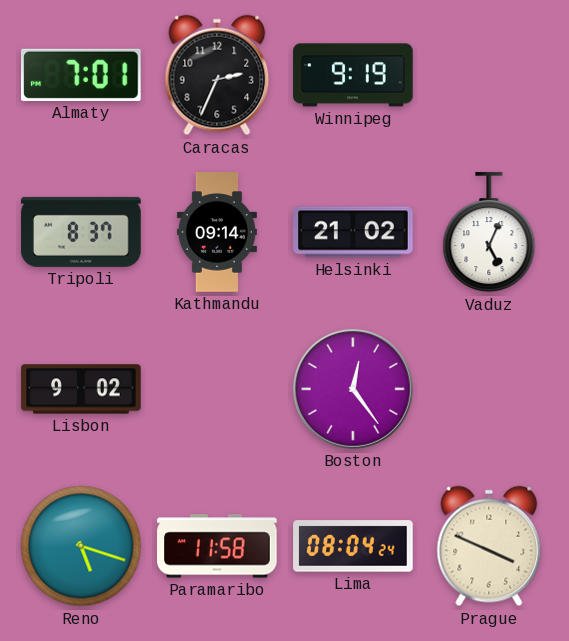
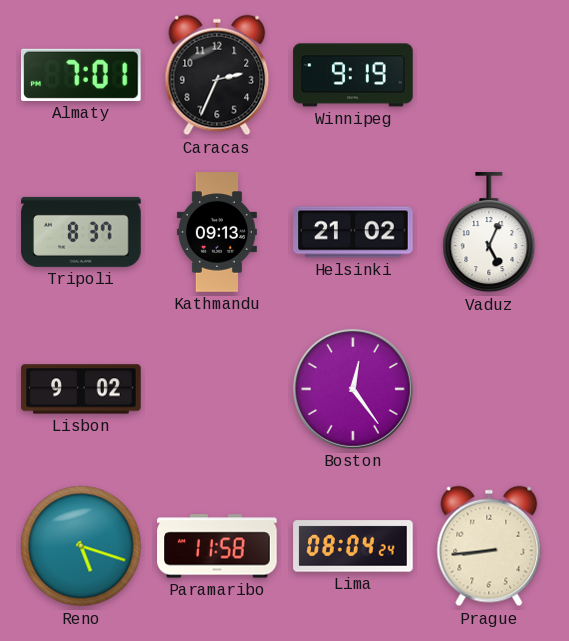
Kathmandu: 09:14 -> 09:13 (217, 232)
Prague: 3:49 -> 8:44 (489, 546)
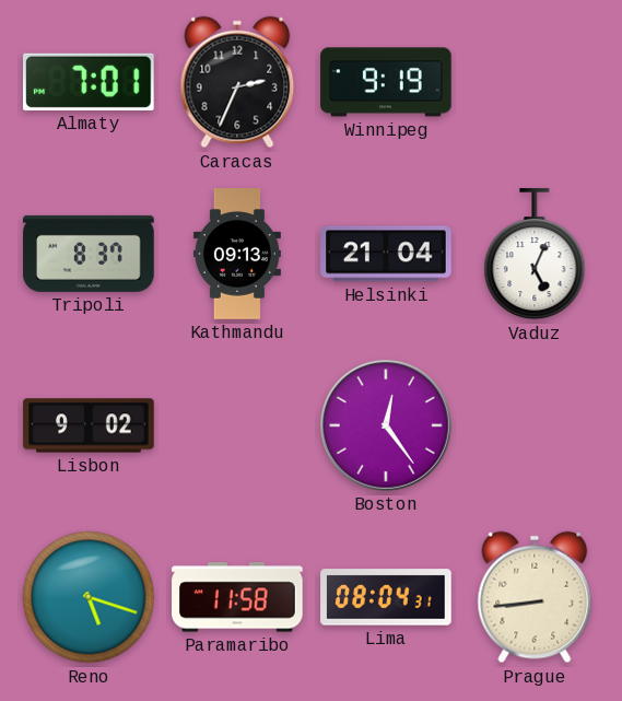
Helsinki: 21:02 -> 21:04 (386, 254)
Lima: 08:04:24 -> 08:04:31 (386, 597)
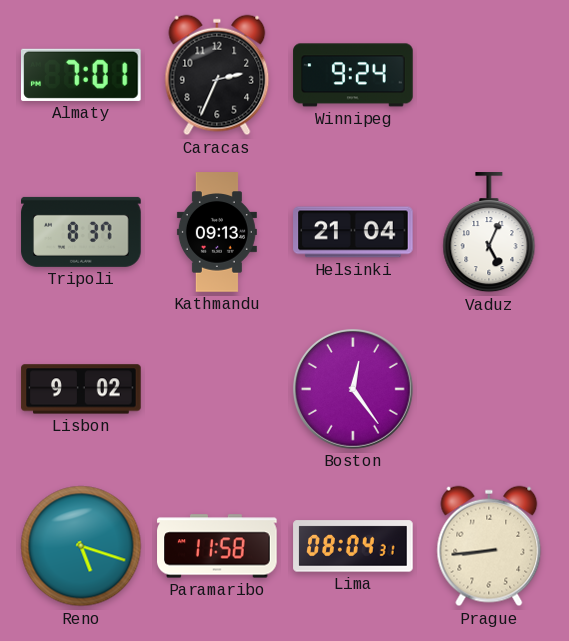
Winnipeg: 9:19 -> 9:24 (353, 75)
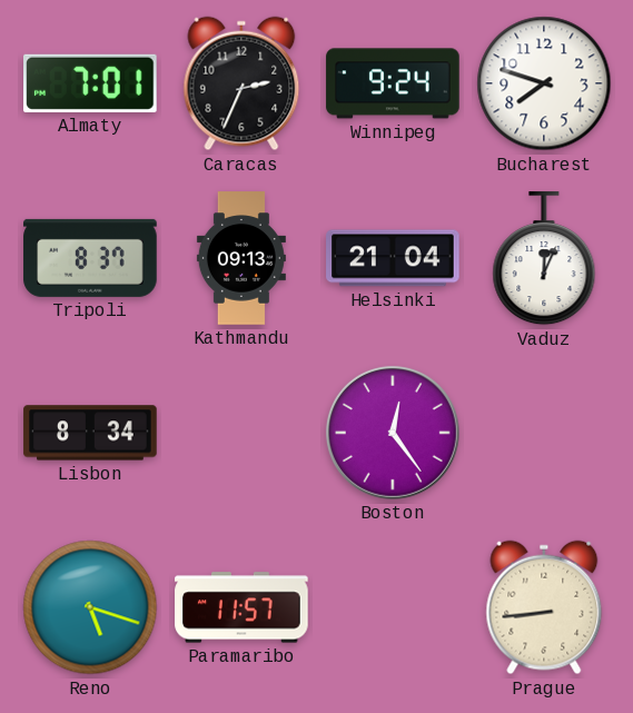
Bucharest: none -> 7:48 (544, 83)
Vaduz: 5:04 -> 12:04 (544, 259)
Lisbon: 9:02 -> 8:34 (90, 433)
Paramaribo: 11:58 -> 11:57 (241, 607)
Lima: 08:04 -> none (353, 546)
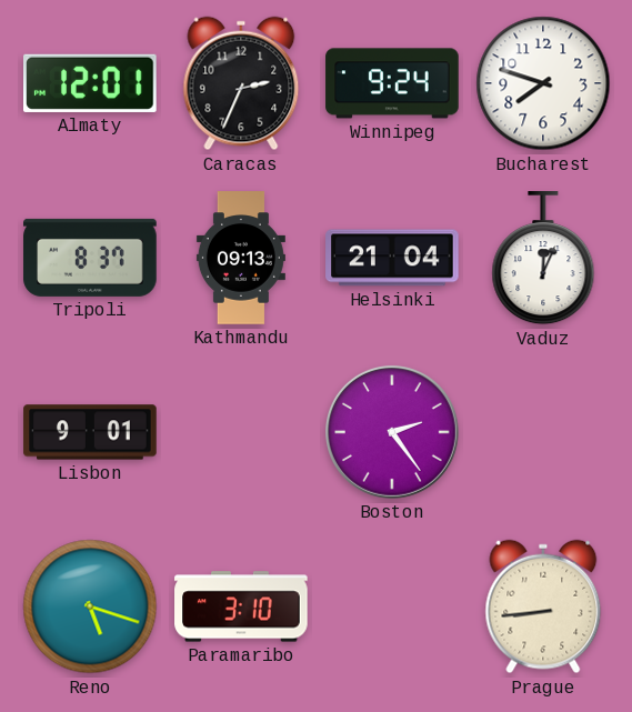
Almaty: 7:01 -> 12:01 (91, 83)
Lisbon: 8:34 -> 9:01 (90, 432)
Boston: 12:24 -> 2:24 (392, 432)
Paramaribo: 11:57 -> 3:10 (241, 606)
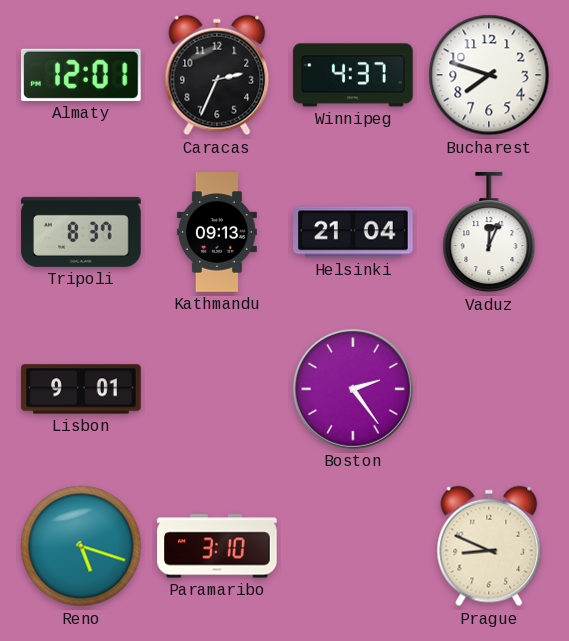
Winnipeg: 9:24 -> 4:37 (353, 75)
Prague: 8:44 -> 8:49 (489, 546)
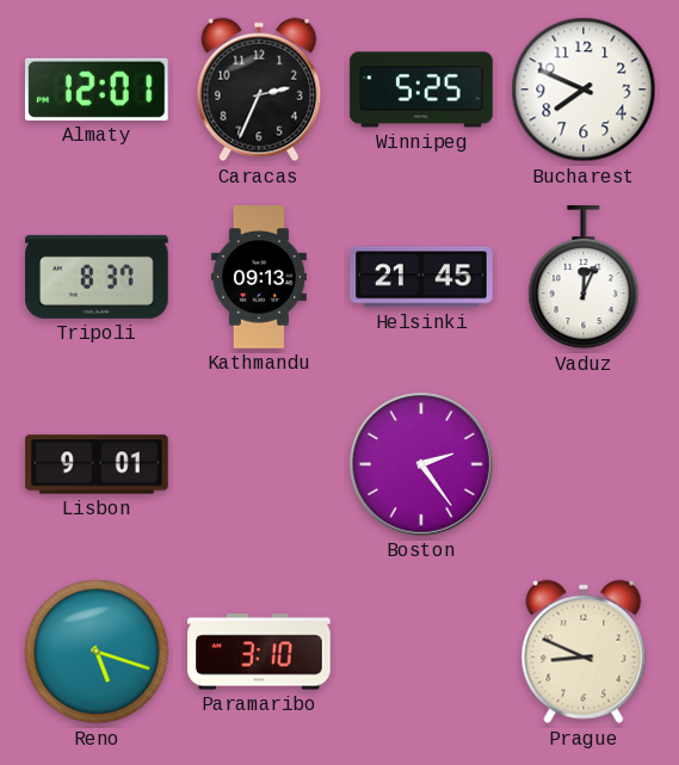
Winnipeg: 4:37 -> 5:25 (421, 90)
Bucharest: 7:48 -> 7:49 (584, 90)
Helsinki: 21:04 -> 21:45 (421, 277)
